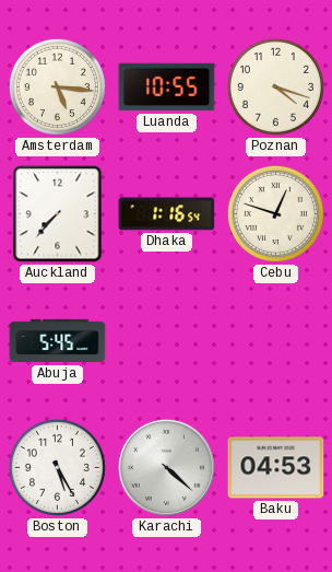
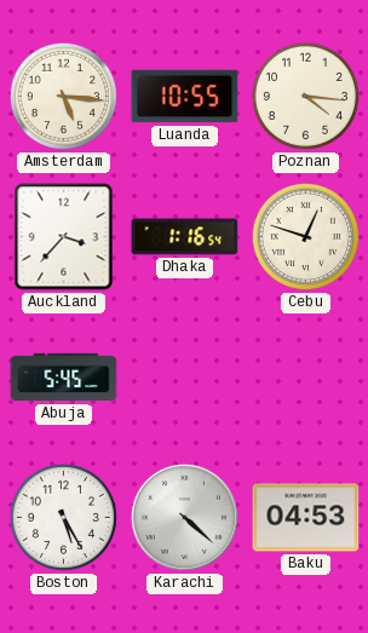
Poznan: 4:18 -> 4:16 (305, 96)
Auckland: 7:37 -> 3:37 (64, 237)
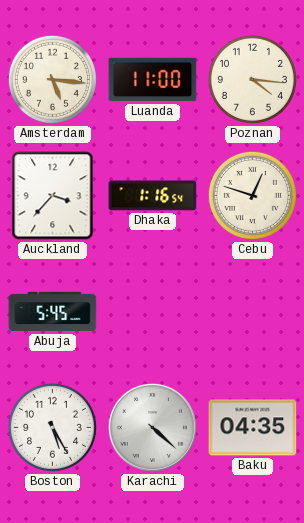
Luanda: 10:55 -> 11:00 (153, 80)
Baku: 04:53 -> 04:35 (253, 428)
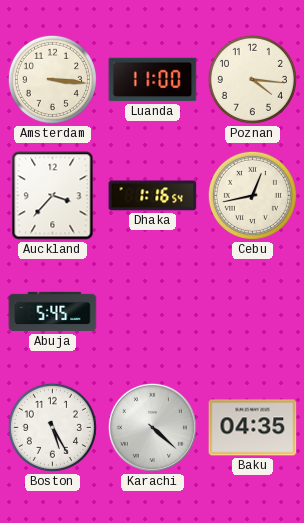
Amsterdam: 5:16 -> 3:16 (52, 79)
Cebu: 12:48 -> 12:43 (252, 195)
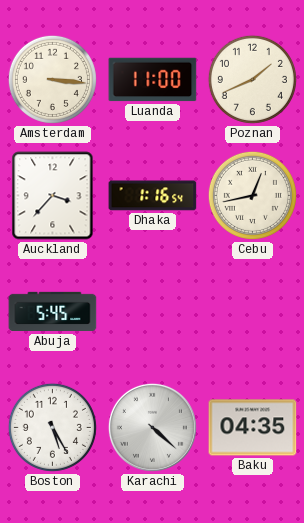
Poznan: 4:16 -> 1:41 (252, 79)
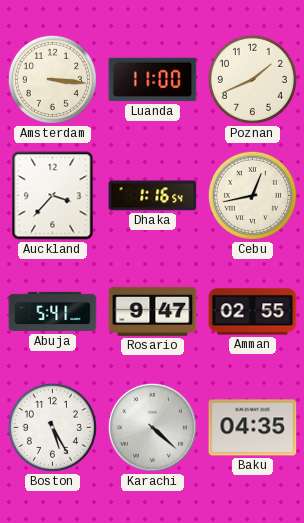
Abuja: 5:45 -> 5:41 (53, 312)
Rosario: none -> 9:47 (153, 311)
Amman: none -> 02:55 (253, 312)
